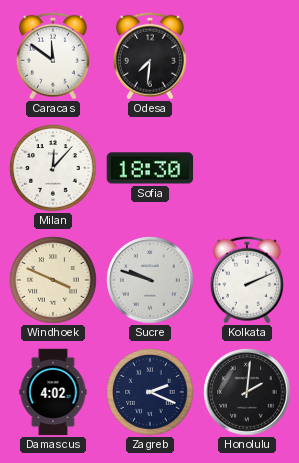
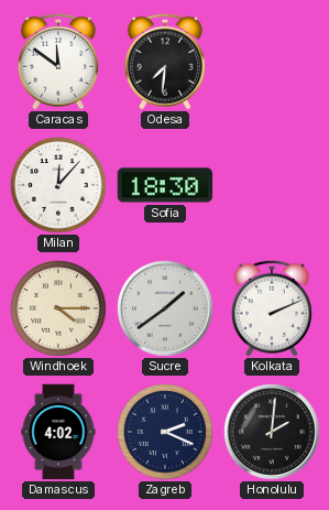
Windhoek: 3:49 -> 4:15 (58, 308)
Sucre: 9:48 -> 1:39 (165, 308)
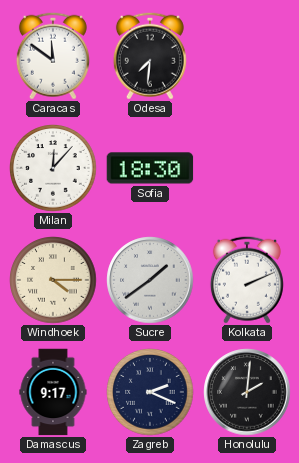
Damascus: 4:02 -> 9:17 (53, 392)
